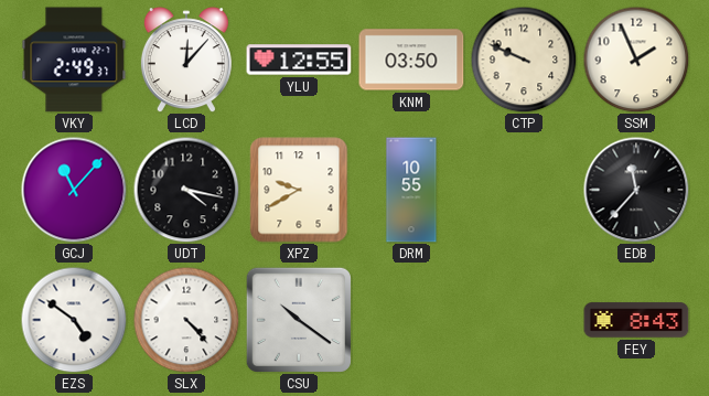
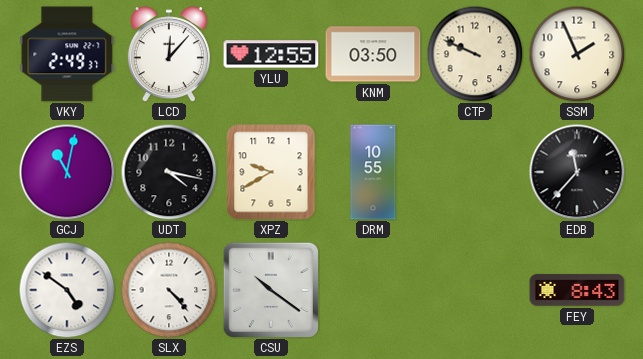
GCJ: 11:07 -> 11:02 (67, 172)
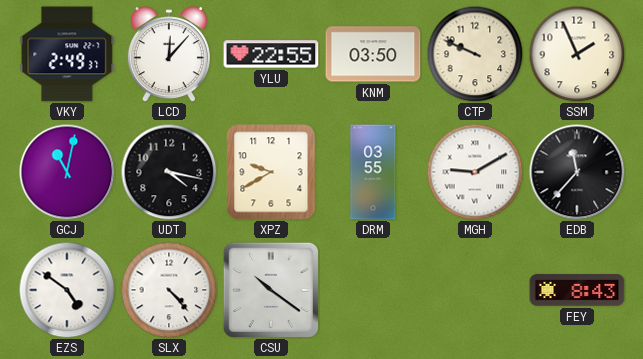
YLU: 12:55 -> 22:55 (271, 54)
DRM: 10:55 -> 03:55 (373, 172)
MGH: none -> 9:10 (475, 172)
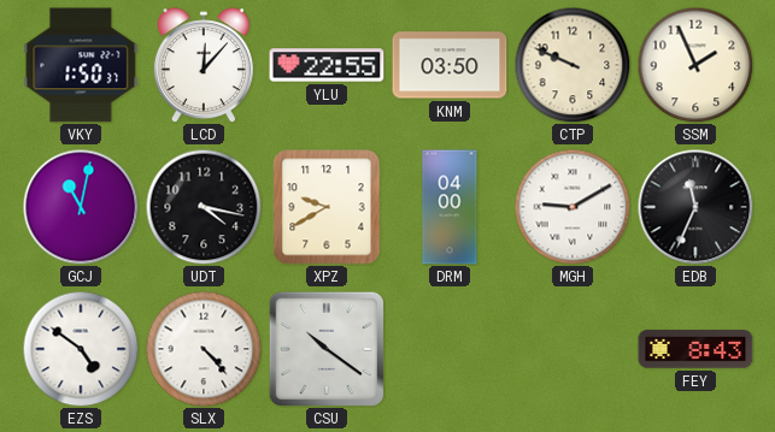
VKY: 2:49 -> 1:50 (81, 65)
DRM: 03:55 -> 04:00 (450, 207)
EDB: 11:37 -> 11:34 (695, 207)
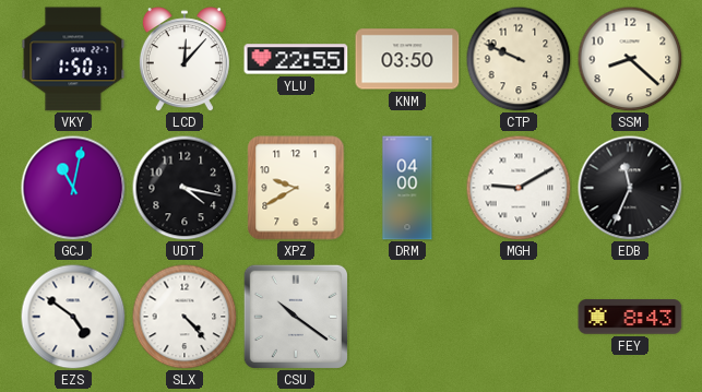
SSM: 1:56 -> 8:22 (630, 59)
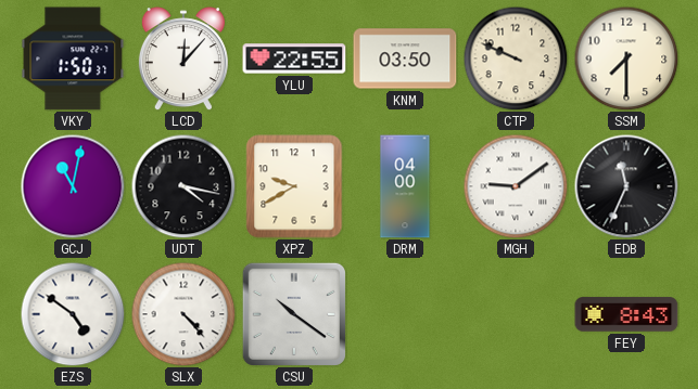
SSM: 8:22 -> 7:30 (626, 59)
MGH: 9:10 -> 9:09 (516, 186)
